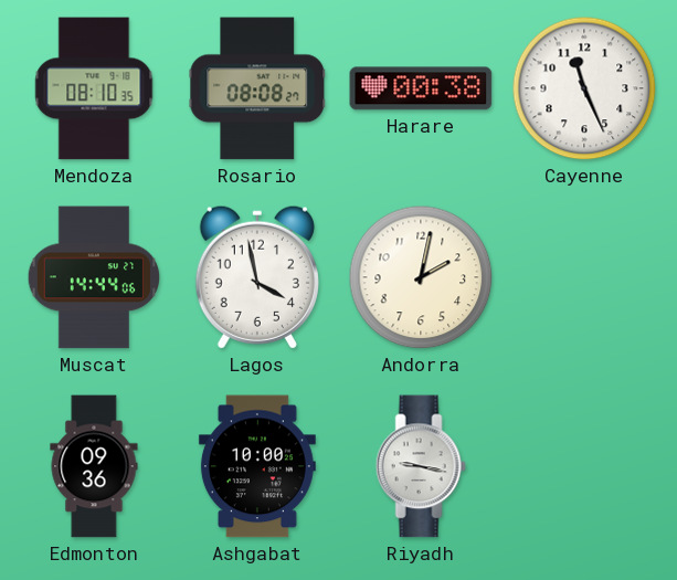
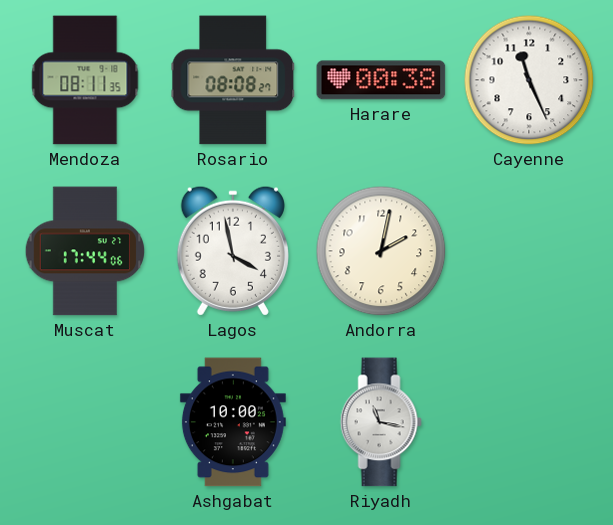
Mendoza: 08:10 -> 08:11 (85, 80)
Muscat: 14:44 -> 17:44 (85, 251)
Edmonton: 09:36 -> none (94, 466)
Riyadh: 9:17 -> 11:17 (381, 422)
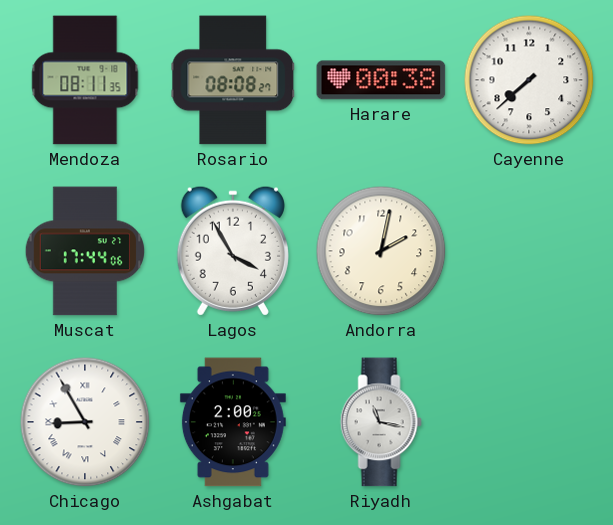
Cayenne: 11:26 -> 7:38 (529, 80)
Lagos: 3:58 -> 3:55 (233, 251)
Chicago: none -> 8:55 (85, 422)
Ashgabat: 10:00 -> 2:00 (233, 422)
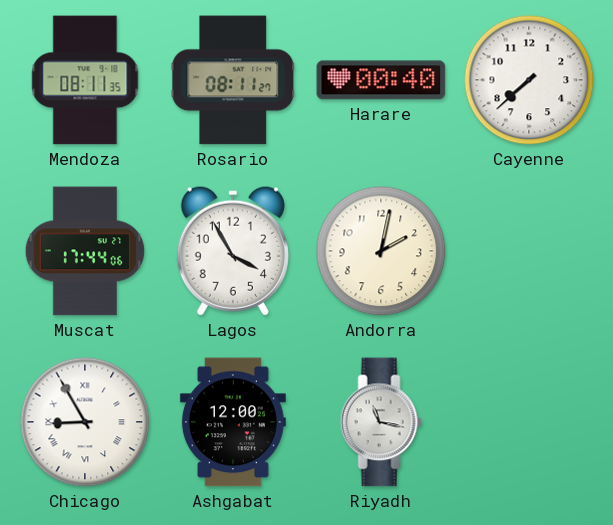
Rosario: 08:08 -> 08:11 (233, 80)
Harare: 00:38 -> 00:40 (381, 80)
Ashgabat: 2:00 -> 12:00 (233, 422)
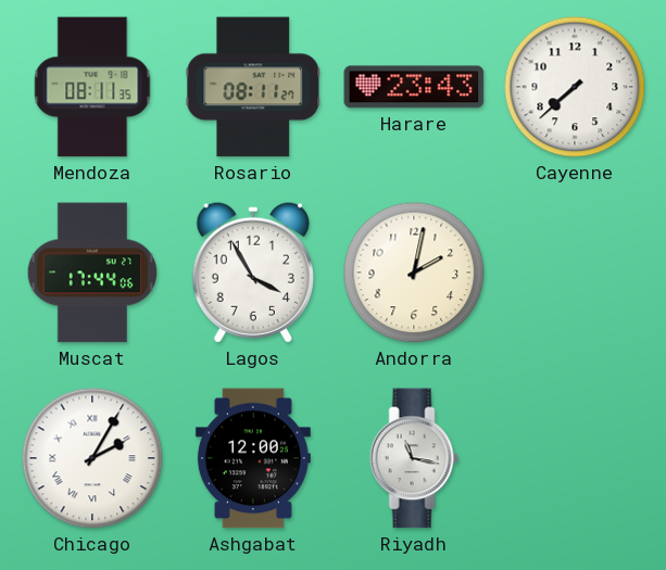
Harare: 00:40 -> 23:43 (414, 87)
Chicago: 8:55 -> 2:05 (92, 458)
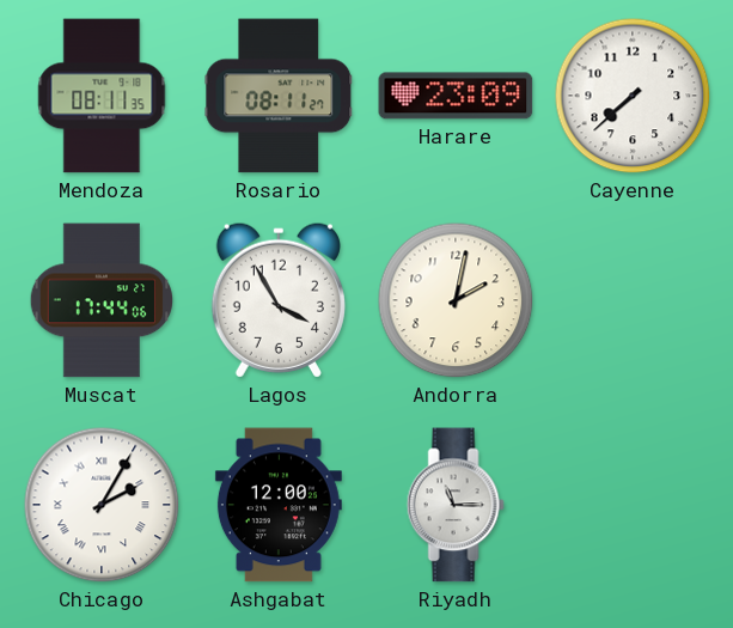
Harare: 23:43 -> 23:09 (456, 96)
Riyadh: 11:17 -> 11:15 (456, 505)
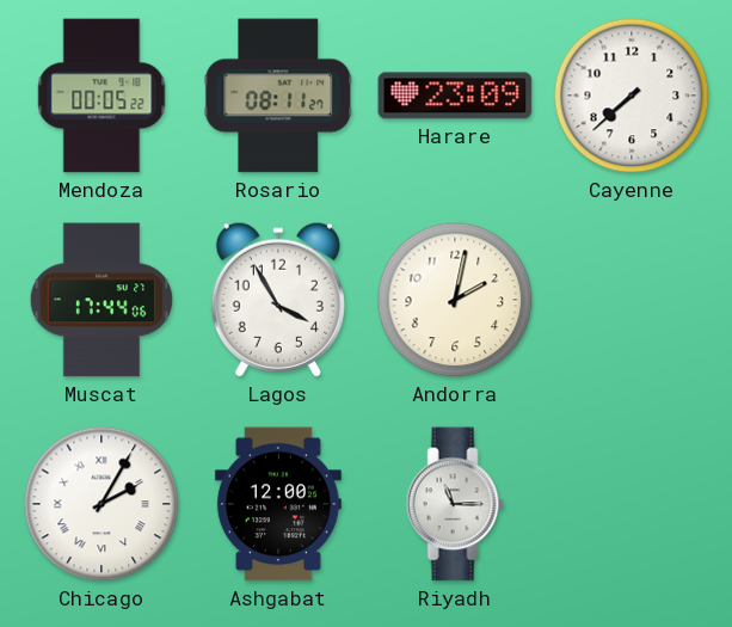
Mendoza: 08:11 -> 00:05 (102, 96)
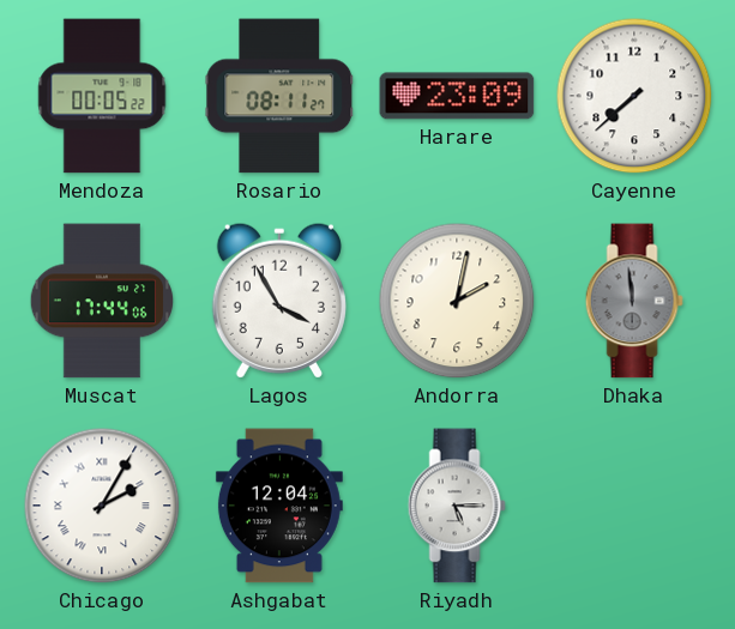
Dhaka: none -> 11:59 (634, 301)
Ashgabat: 12:00 -> 12:04 (279, 506)
Riyadh: 11:15 -> 5:15 (457, 506)
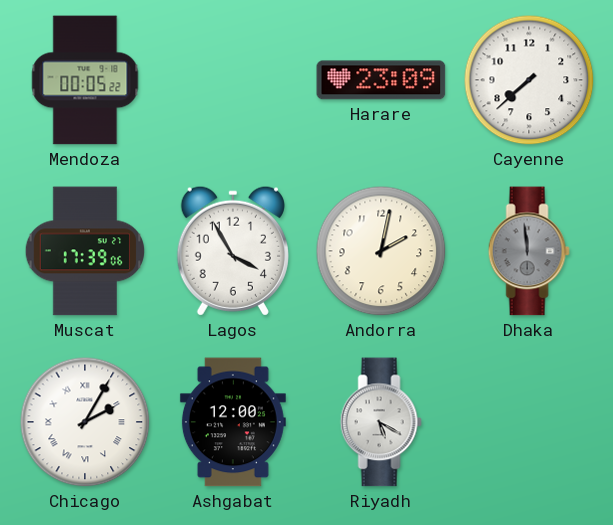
Rosario: 08:11 -> none (279, 96)
Muscat: 17:44 -> 17:39 (85, 251)
Ashgabat: 12:04 -> 12:00 (233, 422)
Riyadh: 5:15 -> 5:20 (381, 422)
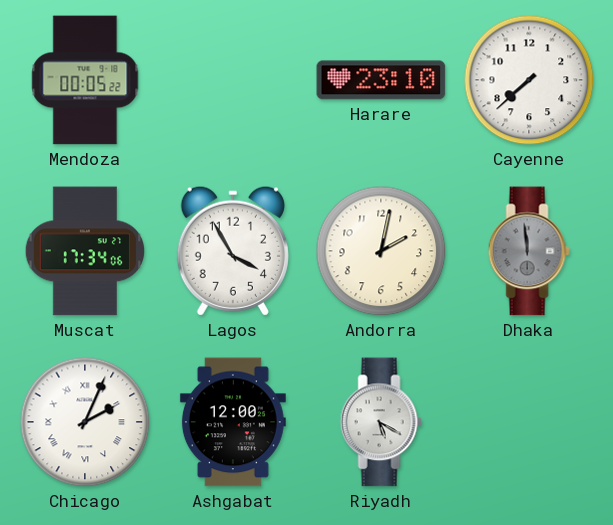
Harare: 23:09 -> 23:10 (381, 80)
Muscat: 17:39 -> 17:34 (85, 251)
Chicago: 2:05 -> 2:04 (85, 422)
